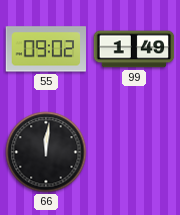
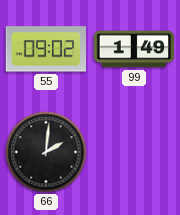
66: 12:01 -> 2:01 (46, 152)
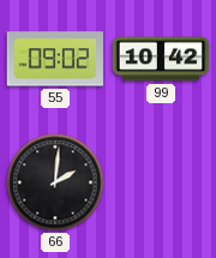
99: 1:49 -> 10:42 (161, 59)
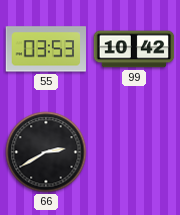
55: 09:02 -> 03:53 (45, 49)
66: 2:01 -> 2:40 (46, 152)
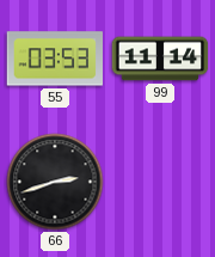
99: 10:42 -> 11:14 (160, 59)
66: 2:40 -> 2:42 (55, 182)
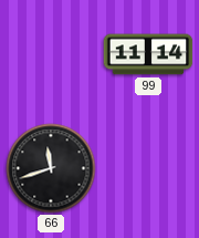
55: 03:53 -> none (54, 59)
66: 2:42 -> 11:42 (51, 168)
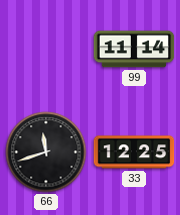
33: none -> 12:25 (134, 152)
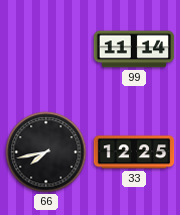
66: 11:42 -> 7:43 (46, 152)
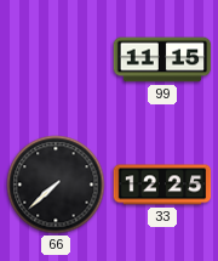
99: 11:14 -> 11:15 (162, 59)
66: 7:43 -> 7:38 (56, 185)
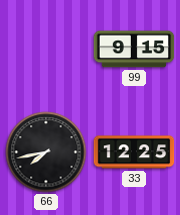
99: 11:15 -> 9:15 (134, 49)
66: 7:38 -> 7:43 (46, 152)
